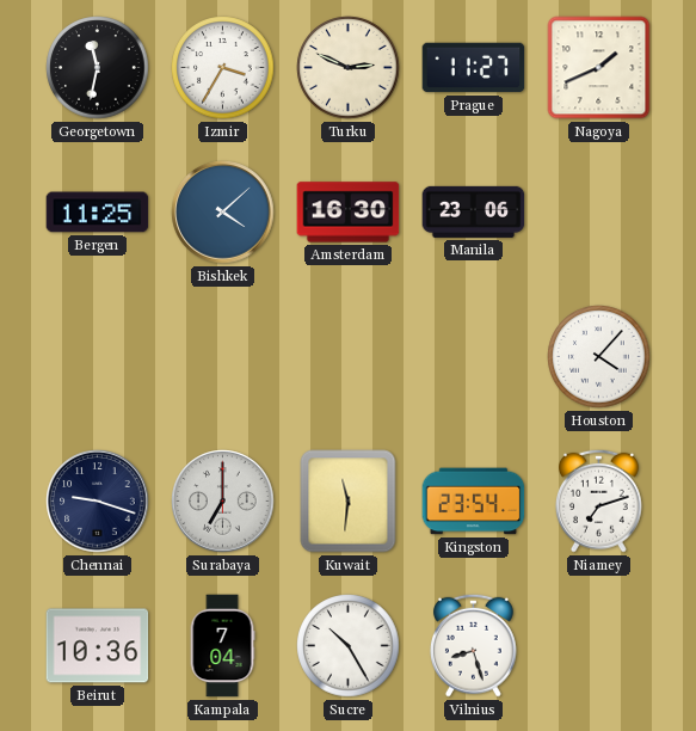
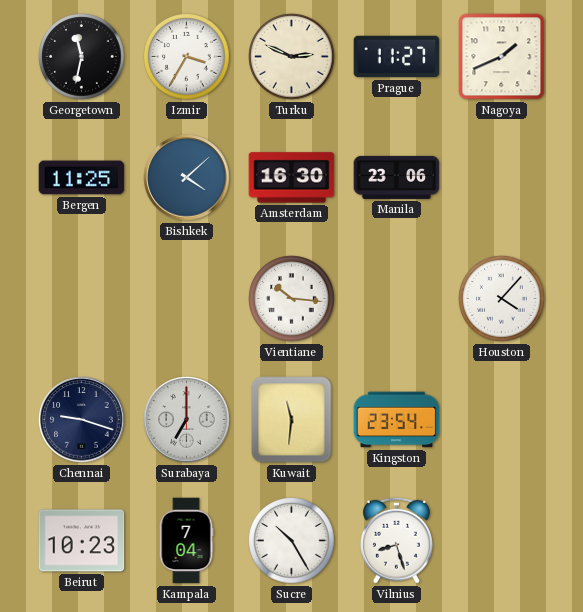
Vientiane: none -> 10:16 (292, 299)
Niamey: 7:12 -> none (598, 500)
Beirut: 10:36 -> 10:23 (82, 541)
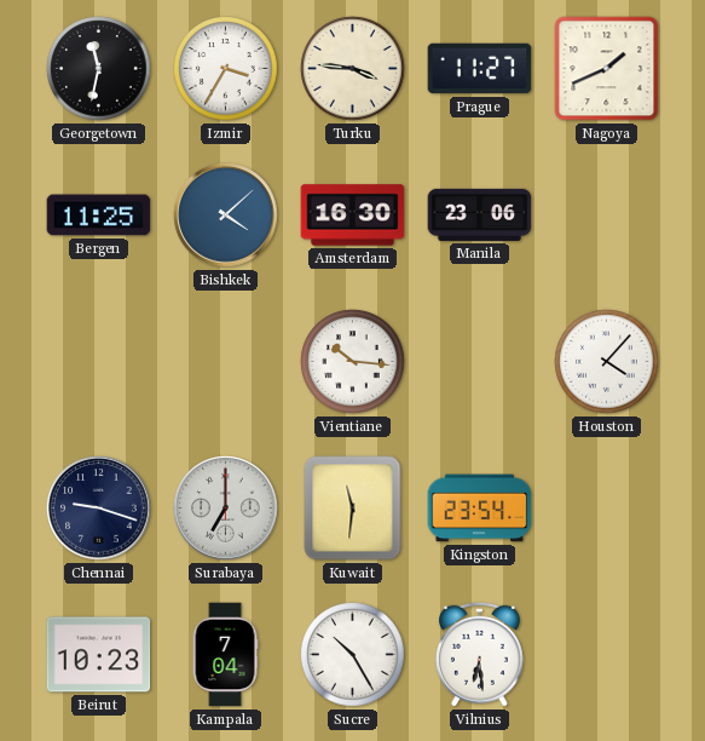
Turku: 2:49 -> 3:46 (353, 69)
Vilnius: 8:27 -> 6:29 (479, 654)
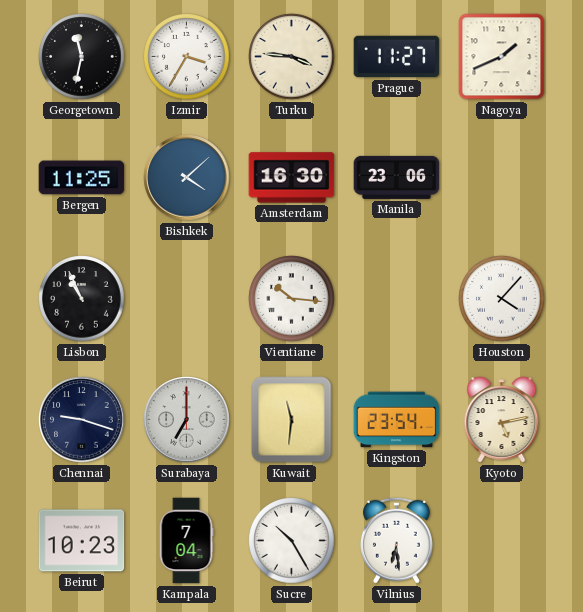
Lisbon: none -> 10:56 (82, 299)
Kyoto: none -> 5:13 (502, 420)
